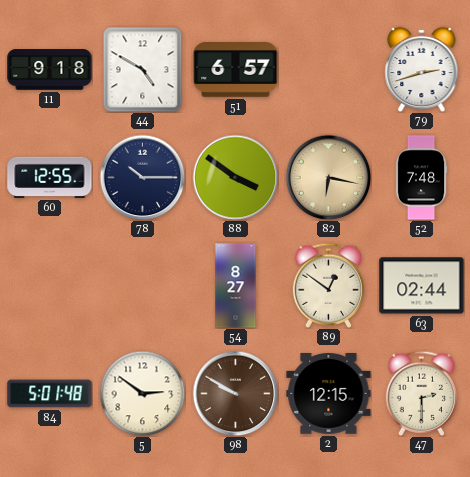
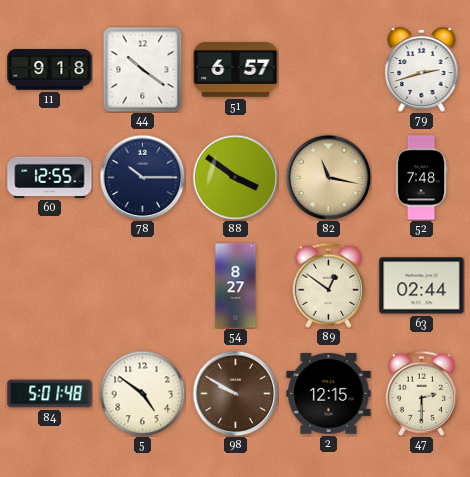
44: 4:50 -> 10:21 (143, 69)
82: 6:17 -> 11:17 (328, 177)
5: 2:51 -> 4:51 (142, 393)
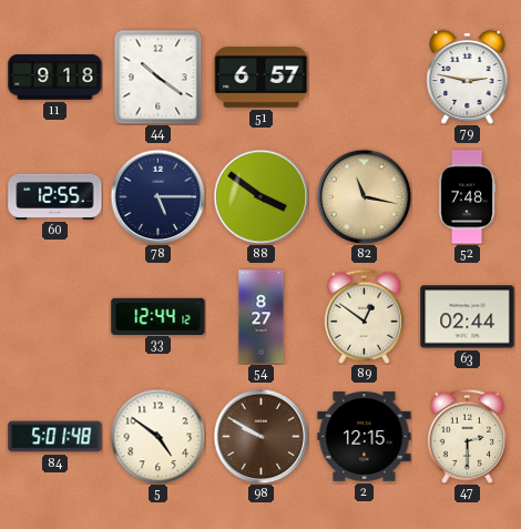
79: 2:42 -> 2:47 (468, 77)
78: 10:15 -> 5:15 (157, 196)
33: none -> 12:44 (159, 316)
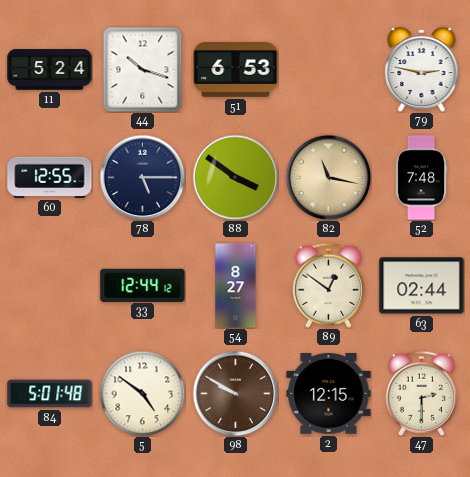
11: 9:18 -> 5:24 (50, 70)
44: 10:21 -> 10:18 (143, 69)
51: 6:57 -> 6:53 (236, 70)
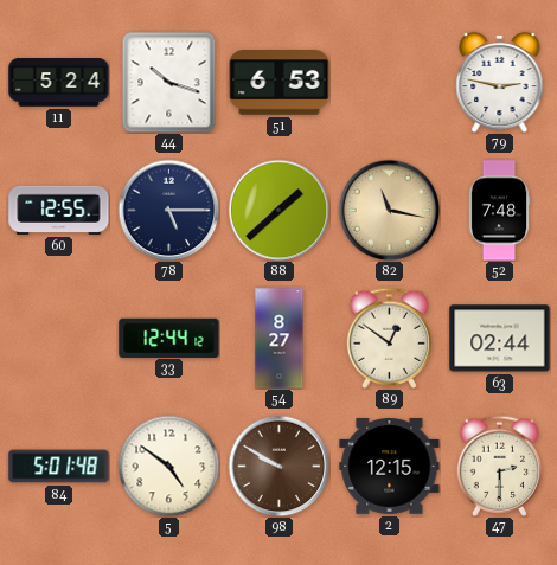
88: 3:51 -> 1:38 (278, 210)
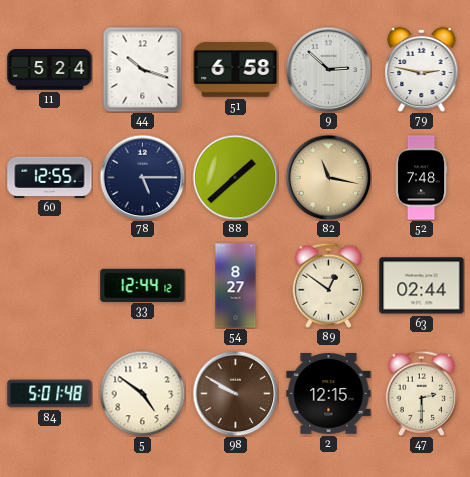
51: 6:53 -> 6:58 (236, 70)
9: none -> 2:52 (328, 69)
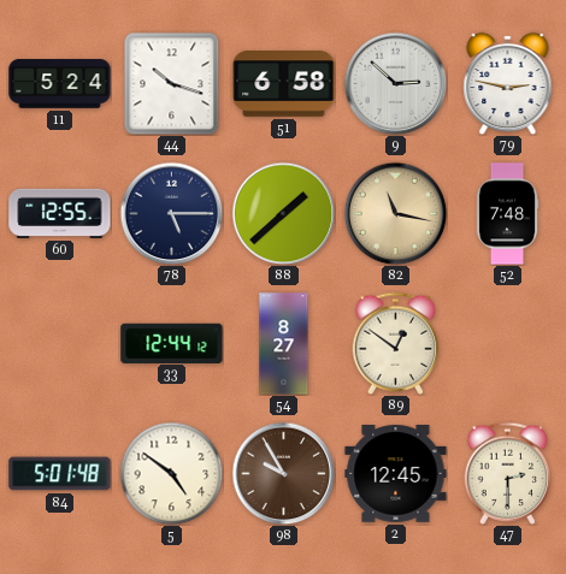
63: 02:44 -> none (422, 286)
98: 9:50 -> 9:55 (283, 473)
2: 12:15 -> 12:45 (396, 474)
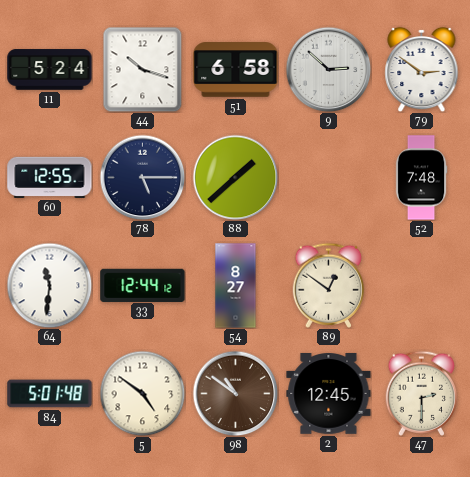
79: 2:47 -> 2:51 (422, 69)
82: 11:17 -> none (395, 213)
64: none -> 11:31 (49, 285)
98: 9:55 -> 10:51 (235, 393)
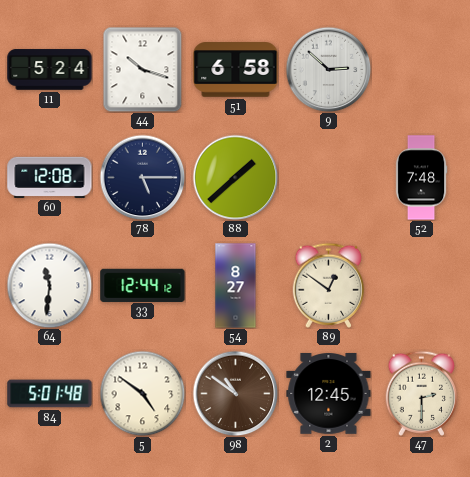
79: 2:51 -> none (422, 69)
60: 12:55 -> 12:08 (50, 177)
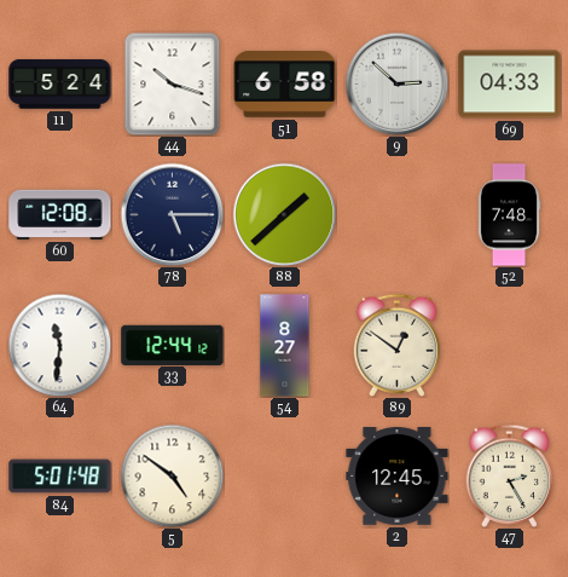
69: none -> 04:33 (510, 85)
98: 10:51 -> none (235, 393)
47: 2:30 -> 2:25 (510, 475)
